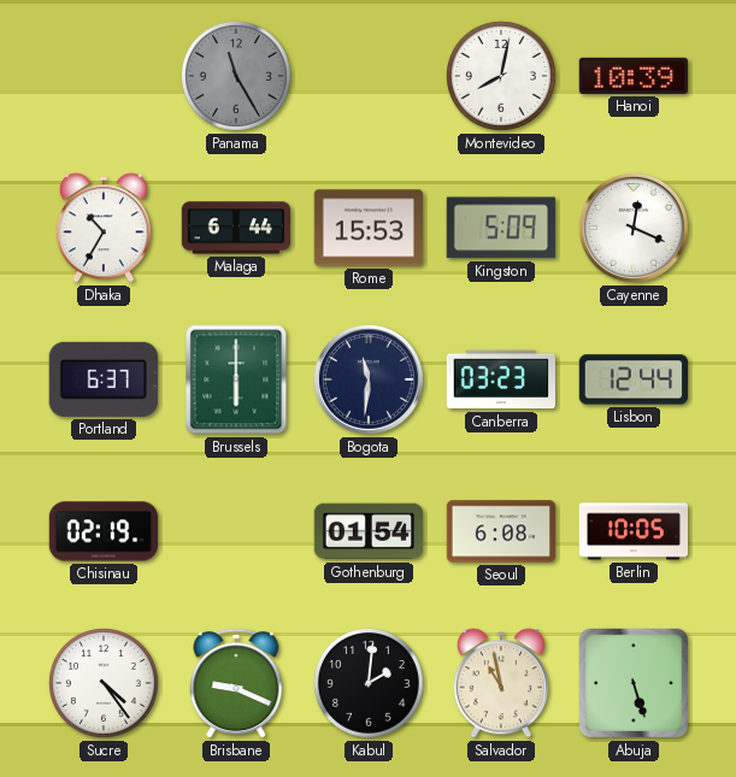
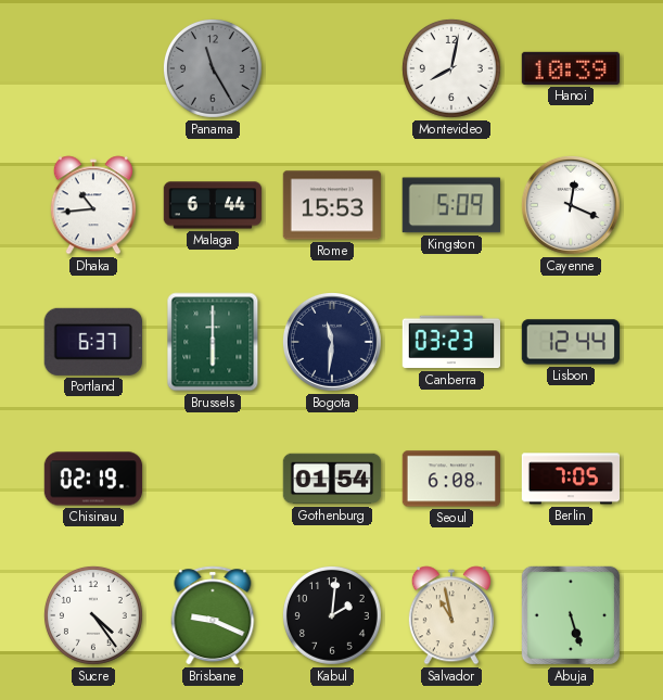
Dhaka: 10:35 -> 10:44 (93, 205)
Berlin: 10:05 -> 7:05 (571, 479)
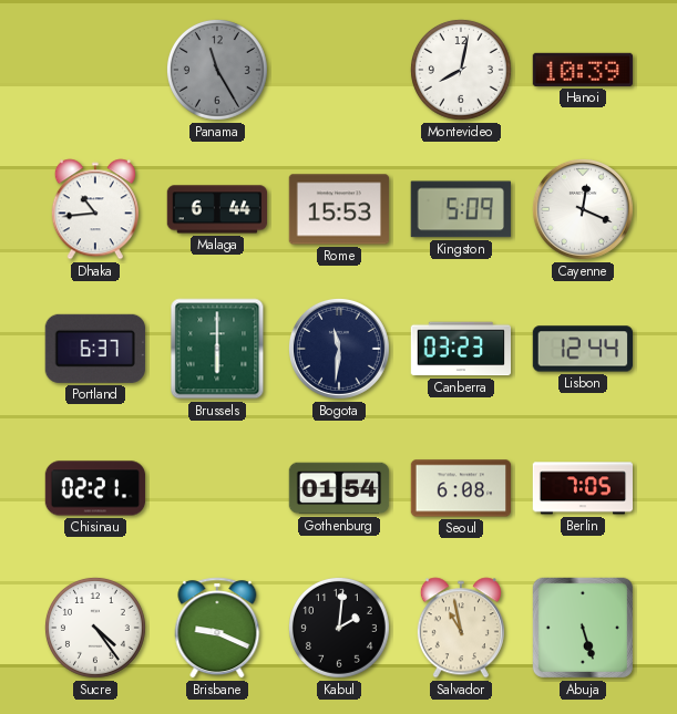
Chisinau: 02:19 -> 02:21 (95, 488)
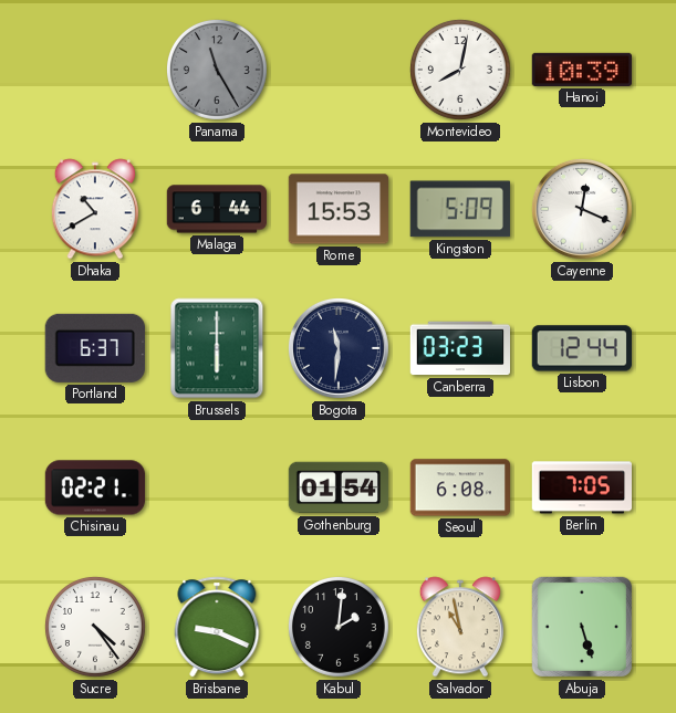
Dhaka: 10:44 -> 10:40 (95, 209)
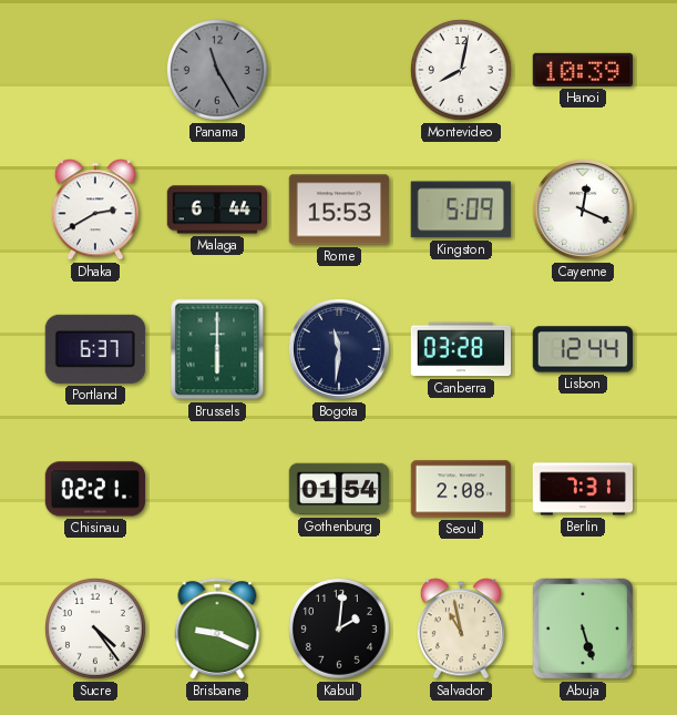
Dhaka: 10:40 -> 2:40 (95, 210)
Canberra: 03:23 -> 03:28 (460, 349)
Seoul: 6:08 -> 2:08 (461, 489)
Berlin: 7:05 -> 7:31 (583, 489)
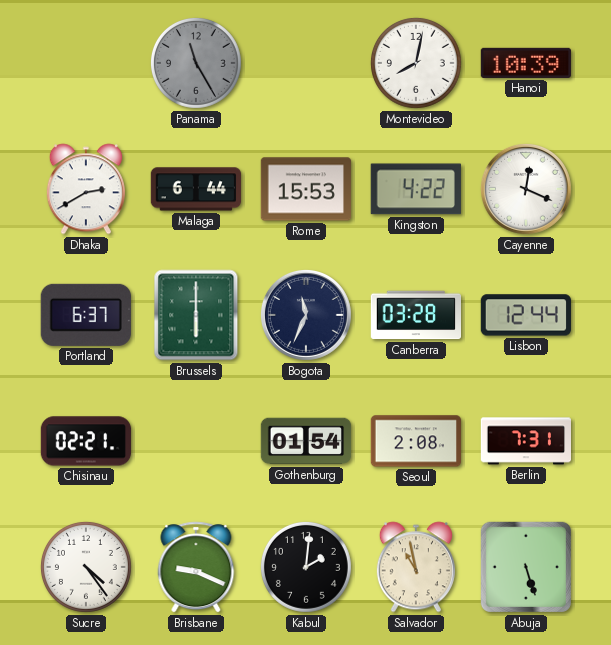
Kingston: 5:09 -> 4:22 (416, 189)
Bogota: 11:31 -> 11:34 (306, 315)
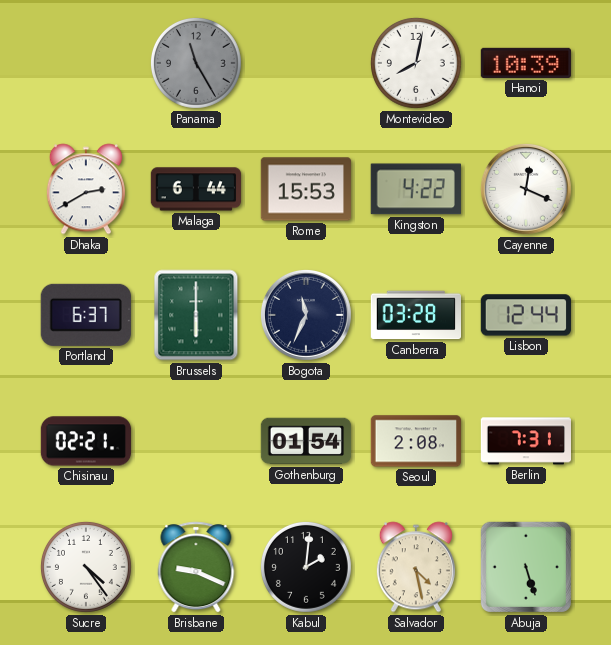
Salvador: 10:58 -> 4:28 (416, 567)
